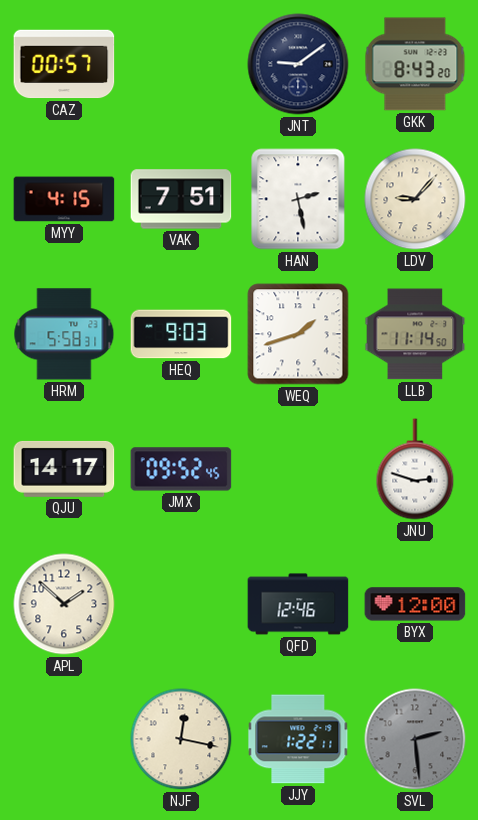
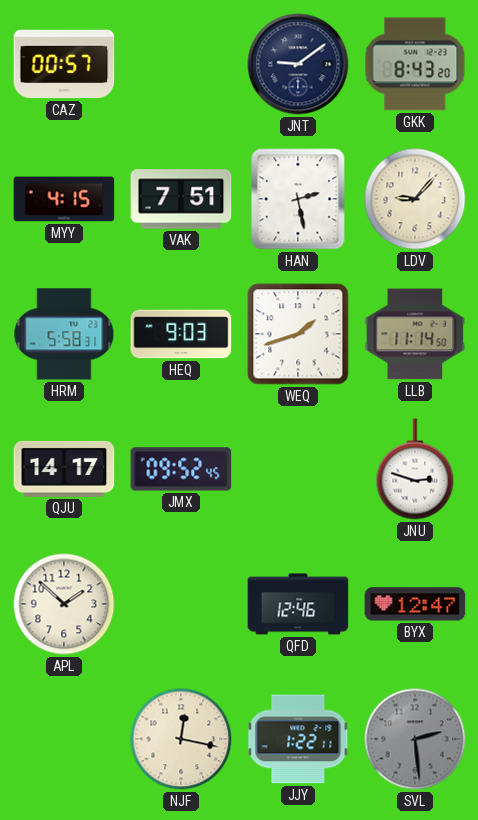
BYX: 12:00 -> 12:47 (415, 604)
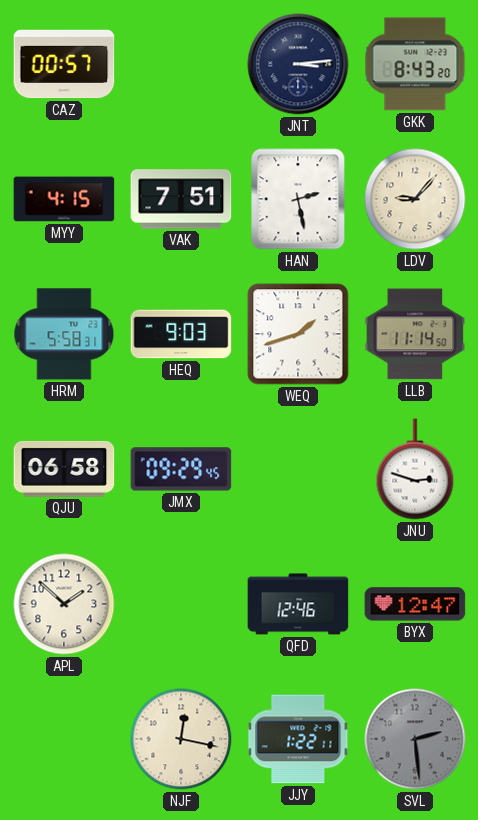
JNT: 9:09 -> 3:14 (298, 64)
QJU: 14:17 -> 06:58 (64, 469)
JMX: 09:52 -> 09:29 (181, 469)
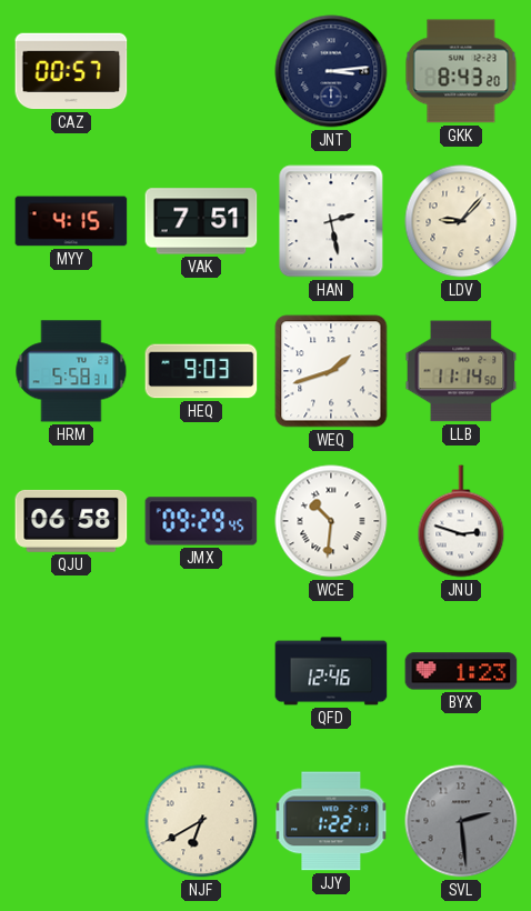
WCE: none -> 10:31 (331, 521)
APL: 1:52 -> none (64, 604)
BYX: 12:47 -> 1:23 (461, 671)
NJF: 12:17 -> 6:40 (201, 821)
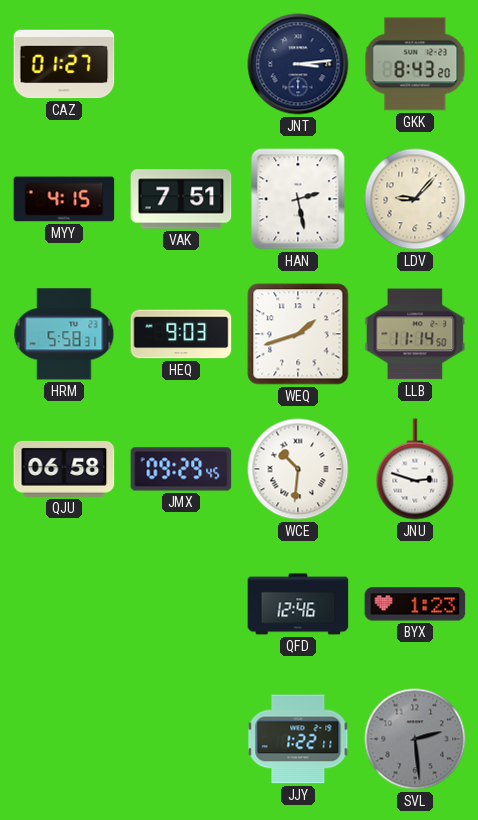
CAZ: 00:57 -> 01:27 (64, 64)
NJF: 6:40 -> none (201, 821)
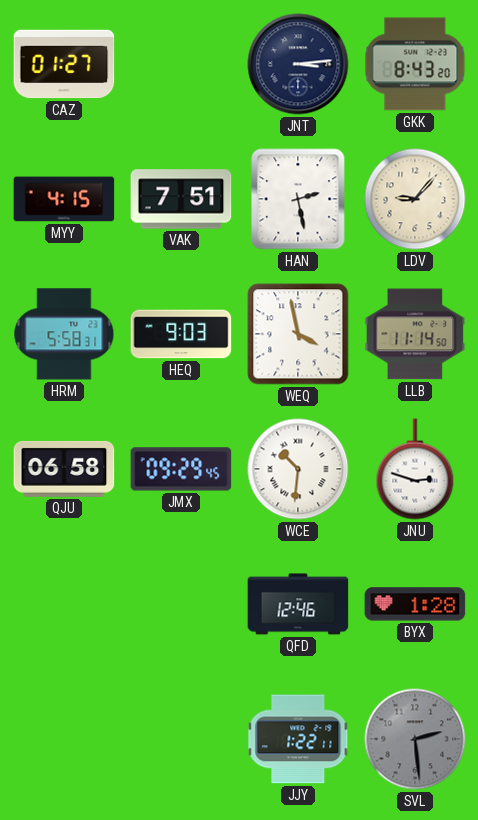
WEQ: 1:42 -> 3:58 (298, 334)
BYX: 1:23 -> 1:28 (415, 604)
